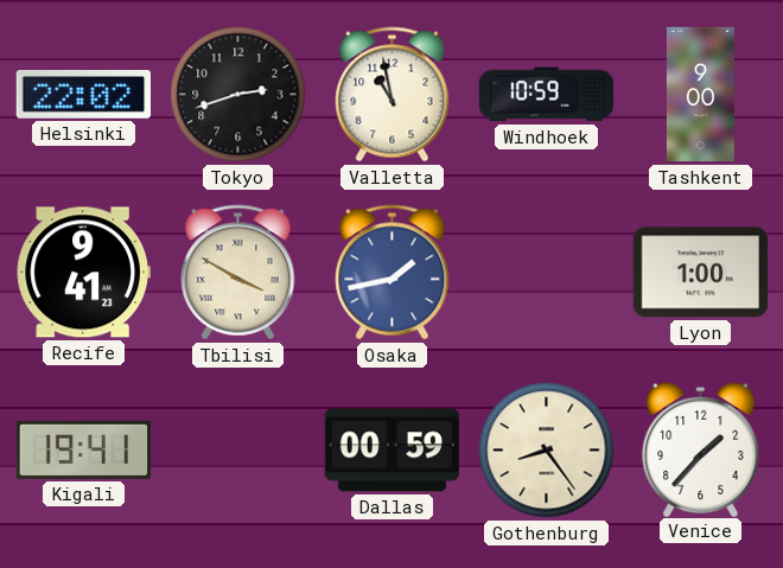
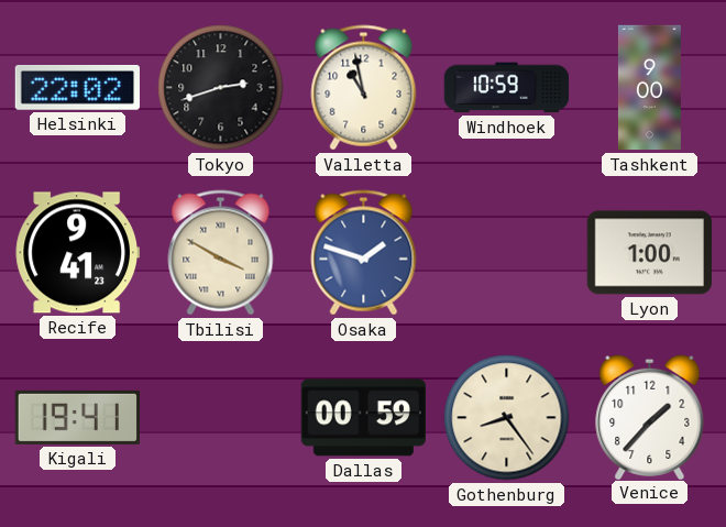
Osaka: 1:43 -> 1:48 (364, 253)
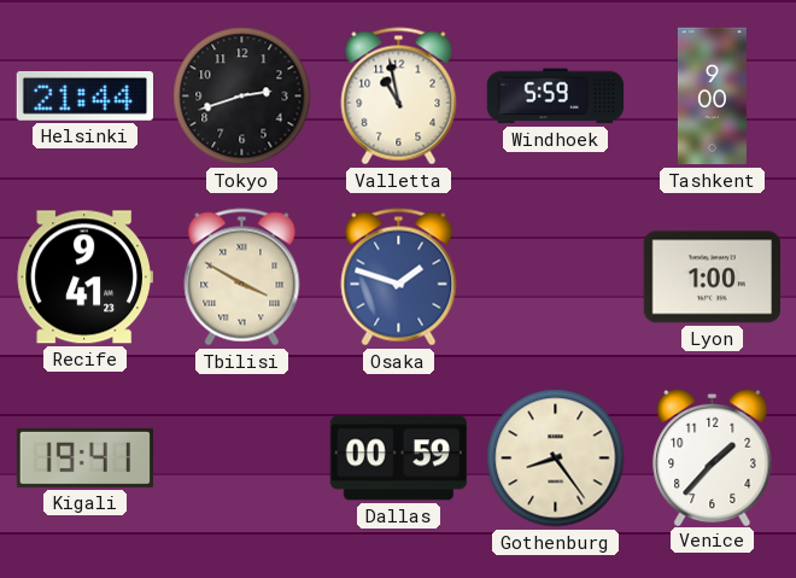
Helsinki: 22:02 -> 21:44 (84, 97)
Windhoek: 10:59 -> 5:59 (556, 97)
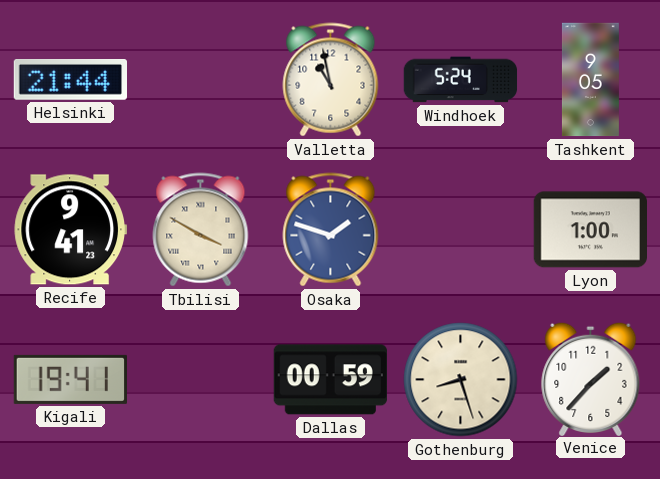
Tokyo: 2:42 -> none (242, 97)
Windhoek: 5:59 -> 5:24 (461, 80)
Tashkent: 9:00 -> 9:05 (590, 80)
Gothenburg: 8:24 -> 8:27 (461, 380)
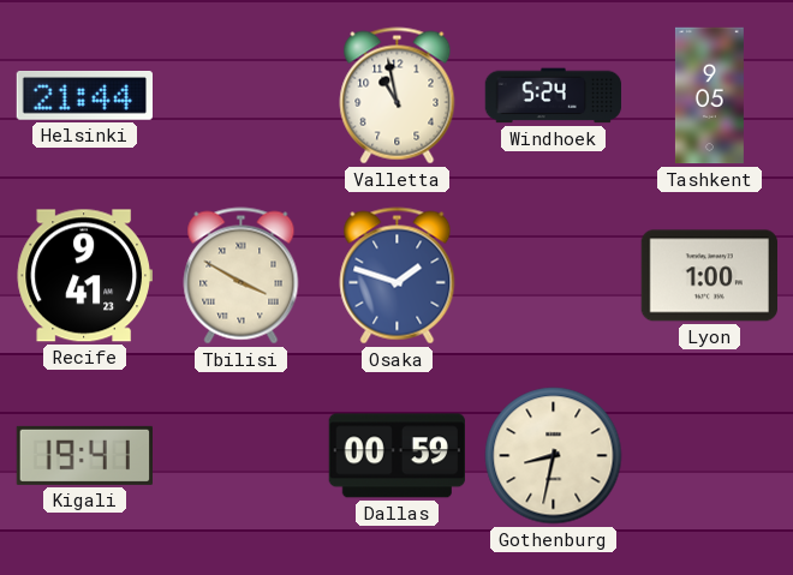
Gothenburg: 8:27 -> 8:32 (554, 456)
Venice: 1:37 -> none (591, 378)
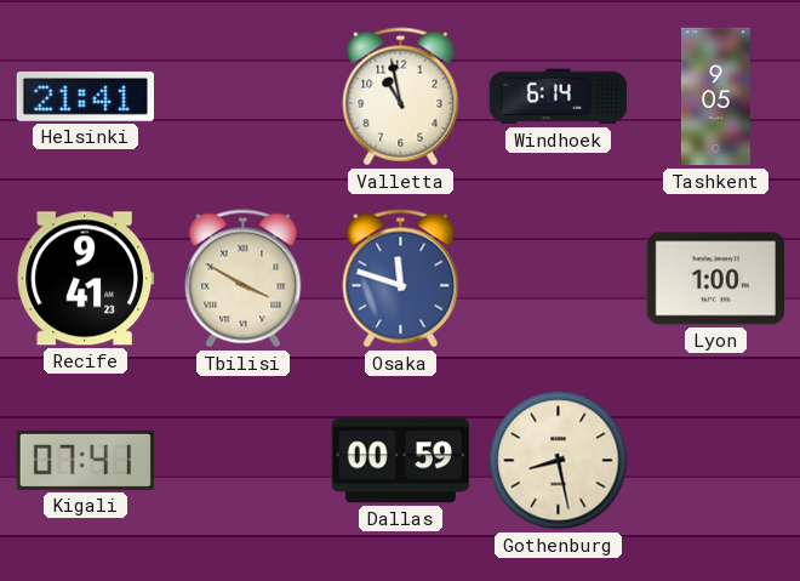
Helsinki: 21:44 -> 21:41 (85, 97)
Windhoek: 5:24 -> 6:14 (559, 97)
Osaka: 1:48 -> 11:48 (401, 279)
Kigali: 19:41 -> 07:41 (85, 460)
Gothenburg: 8:32 -> 8:28 (559, 461)
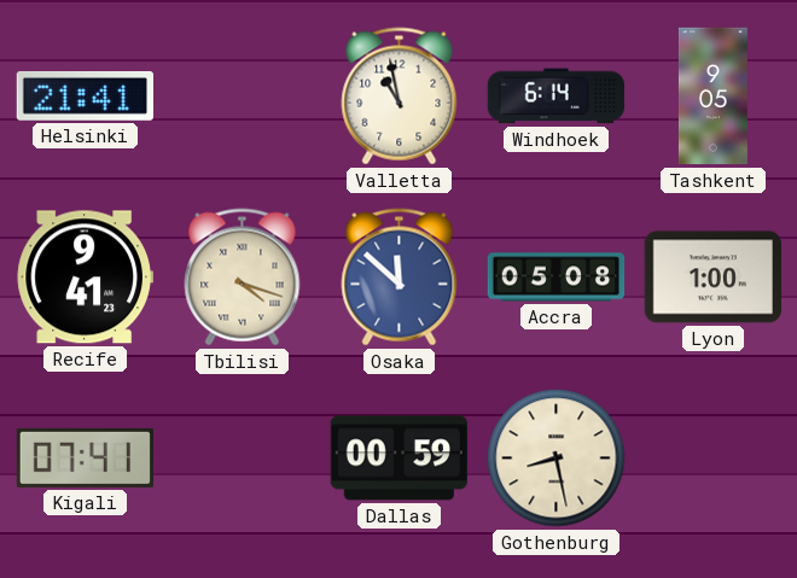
Tbilisi: 3:50 -> 4:18 (243, 278)
Osaka: 11:48 -> 11:52 (400, 278)
Accra: none -> 05:08 (557, 278)
